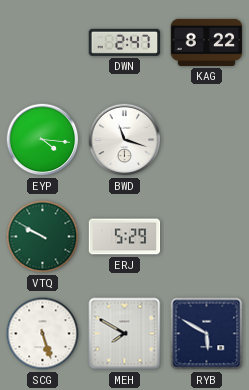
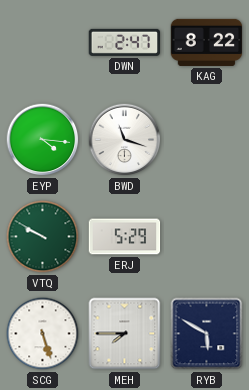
MEH: 7:50 -> 7:45 (125, 334)
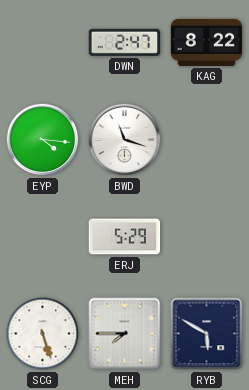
VTQ: 9:50 -> none (43, 237)
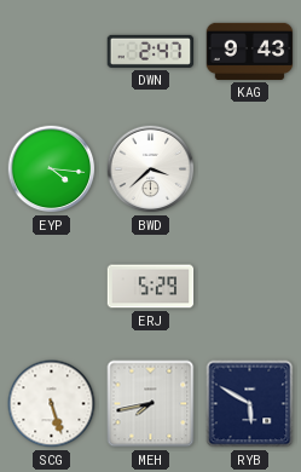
KAG: 8:22 -> 9:43 (250, 51)
BWD: 11:18 -> 3:38 (151, 169)
MEH: 7:45 -> 7:43 (151, 404)
